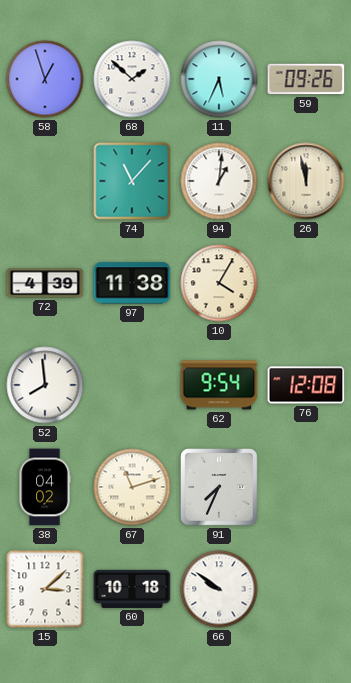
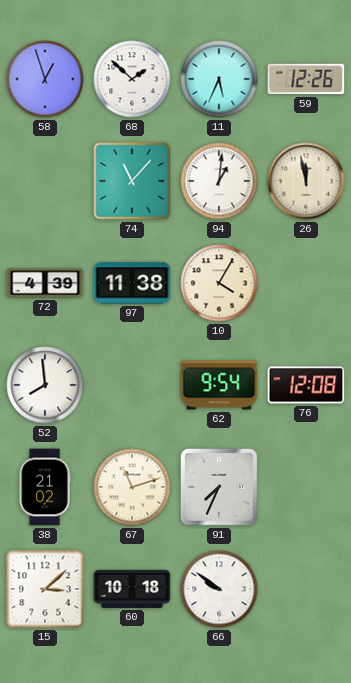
59: 09:26 -> 12:26 (306, 79)
38: 04:02 -> 21:02 (45, 487)
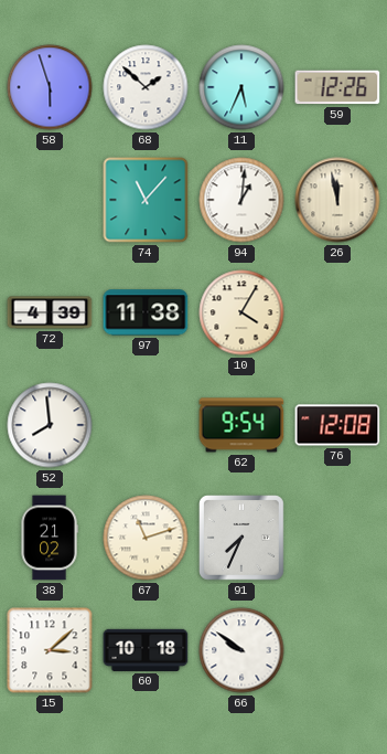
58: 12:57 -> 5:57 (50, 87)
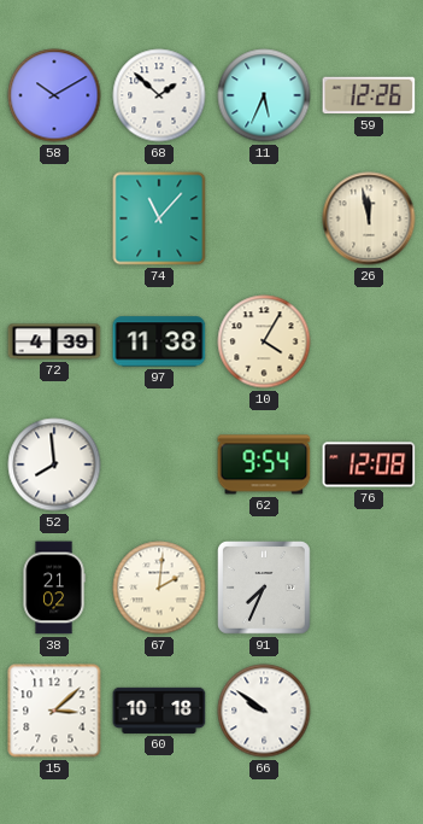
58: 5:57 -> 10:10 (54, 95)
94: 1:01 -> none (241, 200)
67: 11:12 -> 2:01 (159, 588)
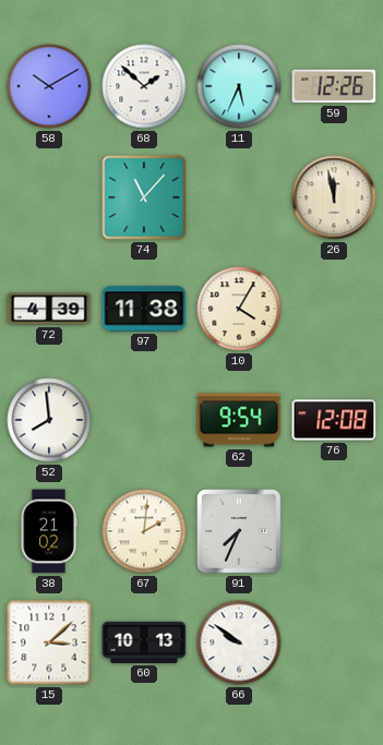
60: 10:18 -> 10:13 (144, 642)
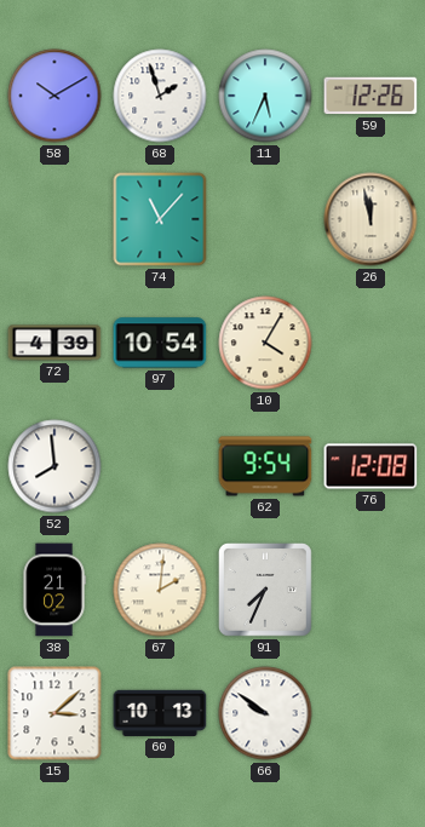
68: 1:52 -> 1:57 (160, 96)
97: 11:38 -> 10:54 (160, 343)
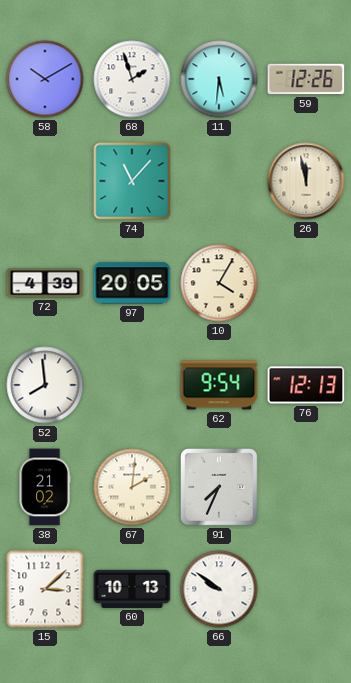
11: 5:34 -> 5:31 (219, 79)
97: 10:54 -> 20:05 (132, 283)
76: 12:08 -> 12:13 (306, 385)
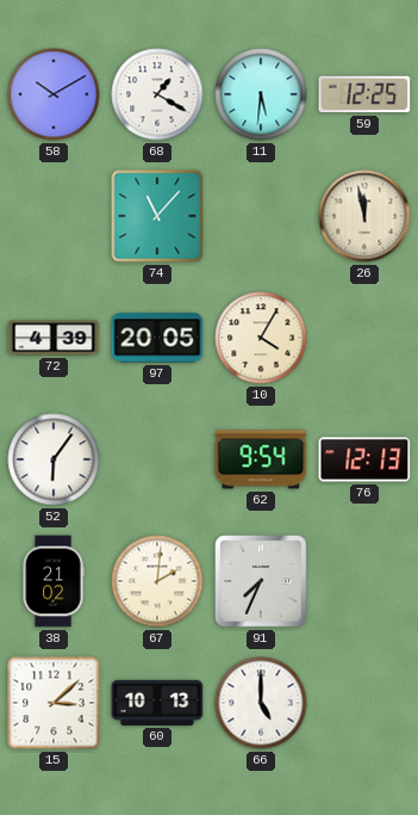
68: 1:57 -> 1:20 (157, 94)
59: 12:26 -> 12:25 (364, 94)
52: 7:59 -> 6:06 (54, 459)
66: 9:51 -> 5:00 (261, 703)
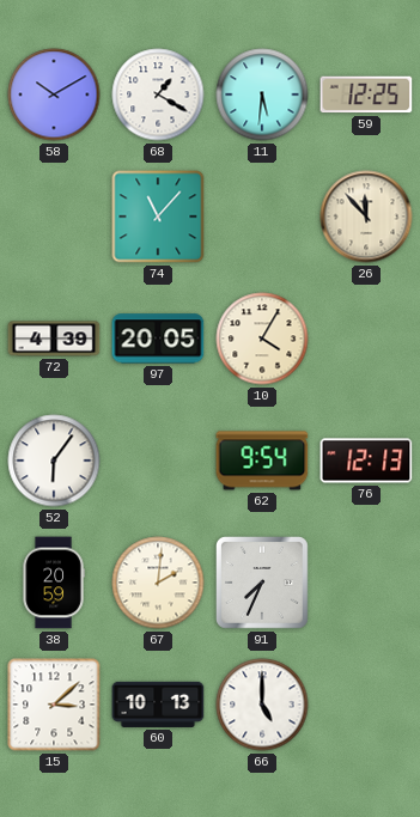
26: 11:58 -> 11:53 (366, 217)
38: 21:02 -> 20:59 (54, 583)
